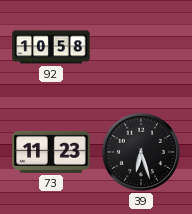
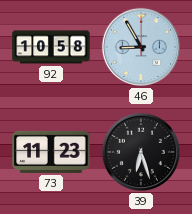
46: none -> 8:55 (141, 47)
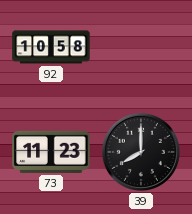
46: 8:55 -> none (141, 47)
39: 6:27 -> 8:00 (141, 152)
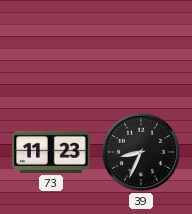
92: 10:58 -> none (51, 47)
39: 8:00 -> 8:34 (141, 152)
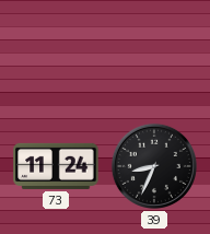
73: 11:23 -> 11:24 (56, 166)
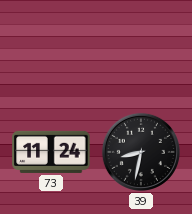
39: 8:34 -> 8:32 (141, 152)
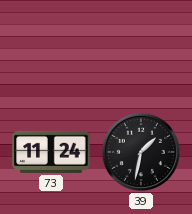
39: 8:32 -> 1:32 (141, 152)
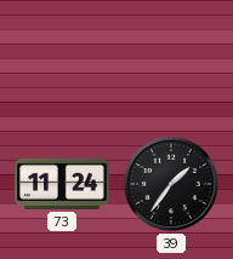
39: 1:32 -> 1:36 (171, 184)
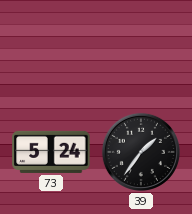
73: 11:24 -> 5:24 (51, 152)
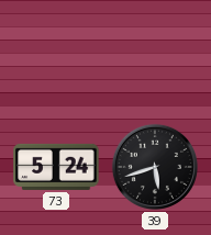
39: 1:36 -> 5:42 (155, 167)
